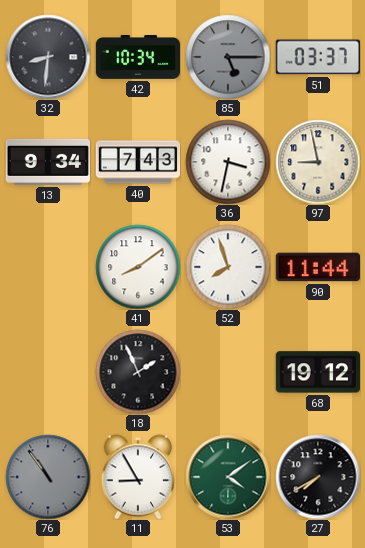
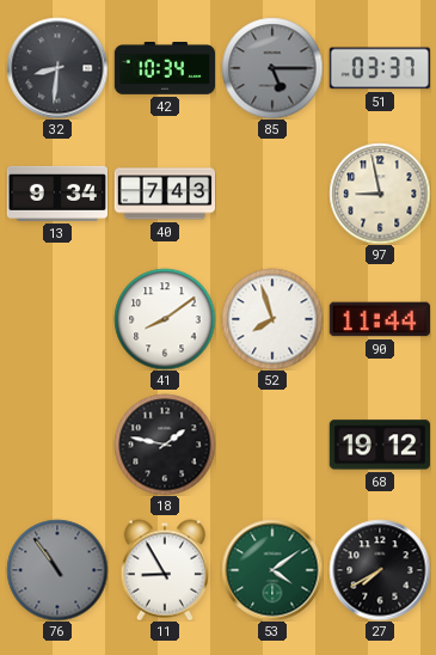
36: 3:32 -> none (228, 162)
18: 1:56 -> 1:47 (165, 445)
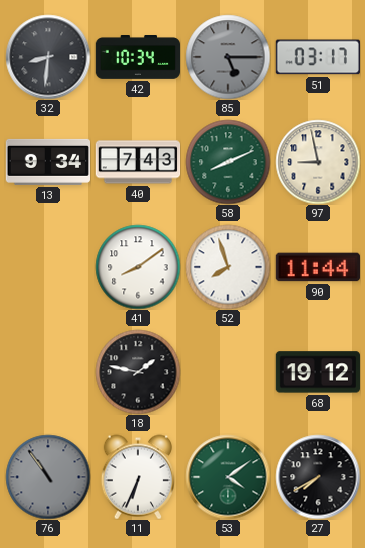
51: 03:37 -> 03:17 (318, 57)
58: none -> 8:11 (228, 162)
11: 8:55 -> 6:34 (138, 477)
